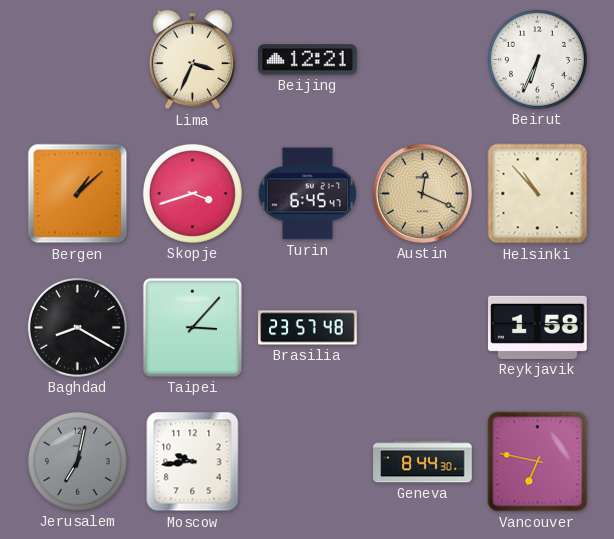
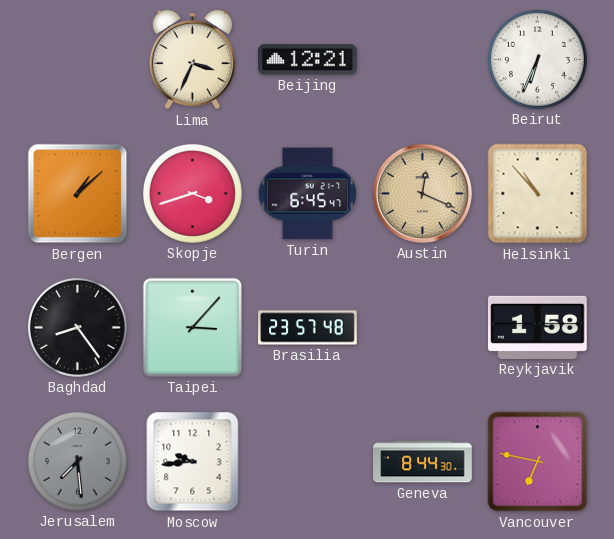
Baghdad: 8:20 -> 8:24 (77, 327)
Jerusalem: 7:02 -> 7:29 (77, 461)
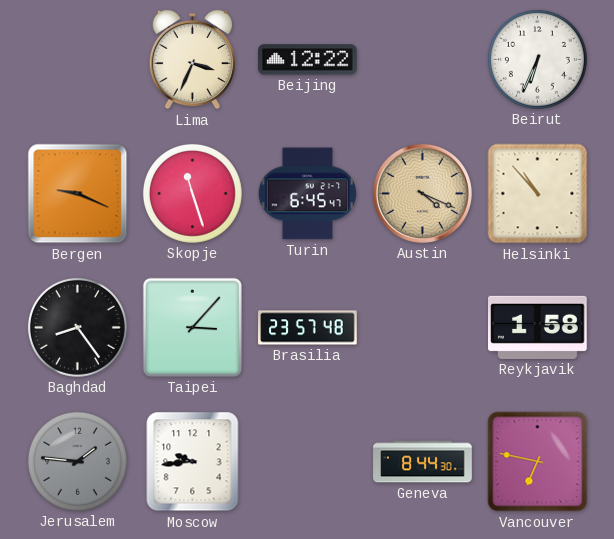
Beijing: 12:21 -> 12:22 (308, 60)
Bergen: 1:08 -> 9:19 (78, 194)
Skopje: 3:42 -> 11:27 (192, 193)
Austin: 12:19 -> 4:19 (422, 193)
Jerusalem: 7:29 -> 1:46 (77, 461)
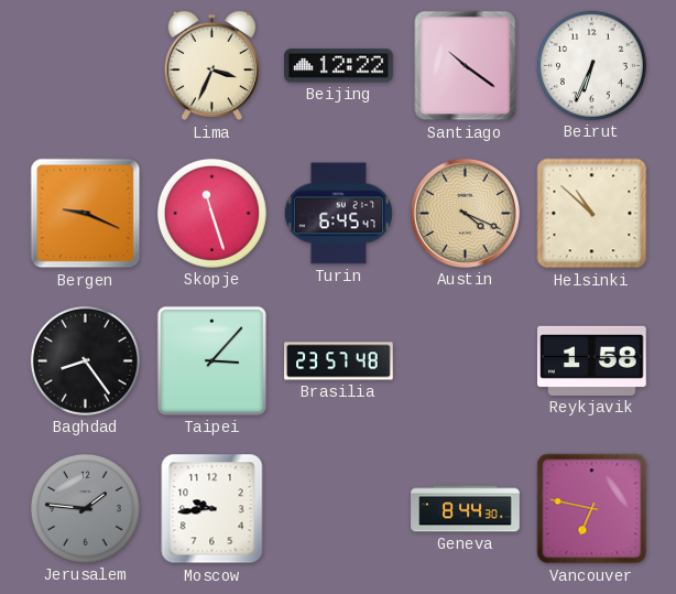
Santiago: none -> 10:21 (466, 66)
Helsinki: 10:53 -> 10:52 (592, 214)
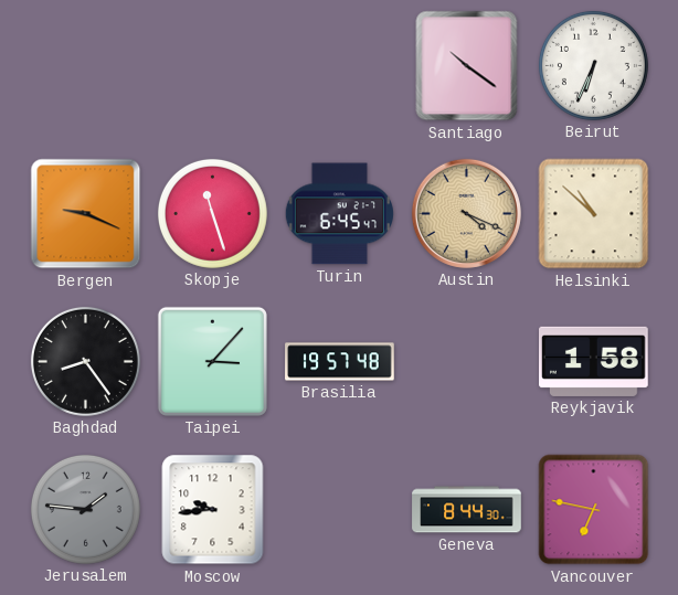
Lima: 3:34 -> none (211, 66)
Beijing: 12:22 -> none (339, 66)
Brasilia: 23:57 -> 19:57 (340, 362)
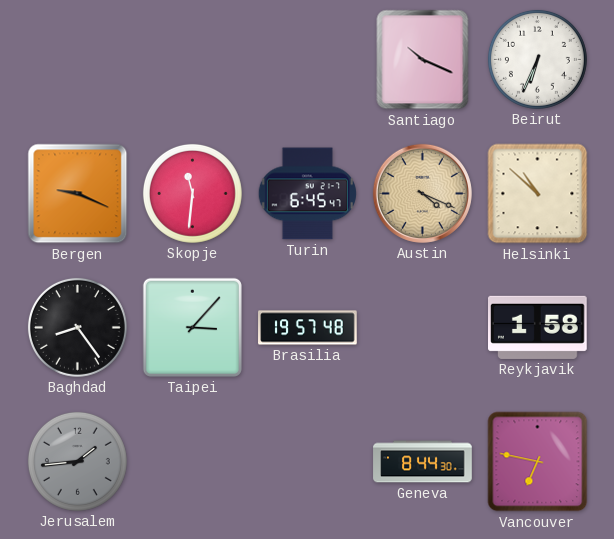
Santiago: 10:21 -> 10:19 (423, 60)
Skopje: 11:27 -> 11:31 (192, 193)
Jerusalem: 1:46 -> 1:44 (77, 461)
Moscow: 9:44 -> none (213, 510)
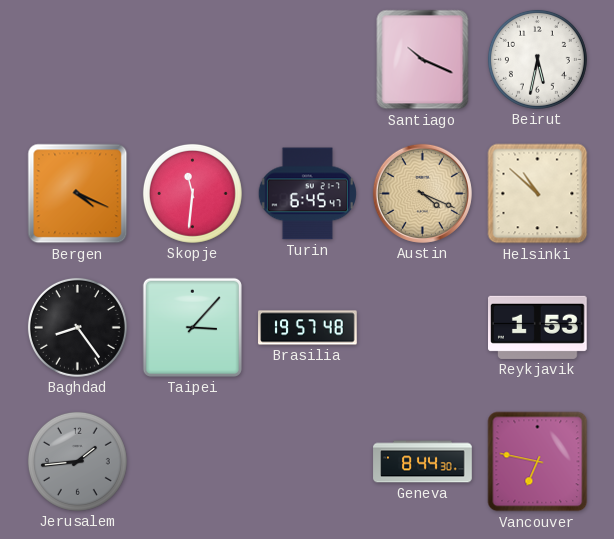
Beirut: 6:34 -> 5:32 (537, 59)
Bergen: 9:19 -> 4:19 (78, 194)
Reykjavik: 1:58 -> 1:53 (538, 327)
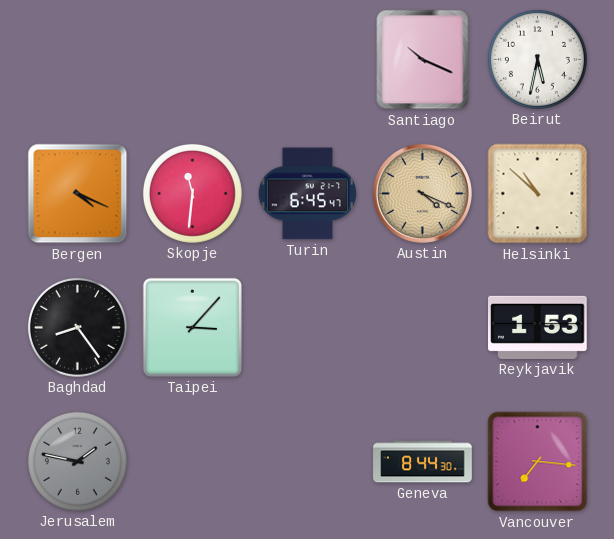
Brasilia: 19:57 -> none (308, 328)
Jerusalem: 1:44 -> 1:47 (77, 461)
Vancouver: 6:47 -> 7:16 (538, 462)
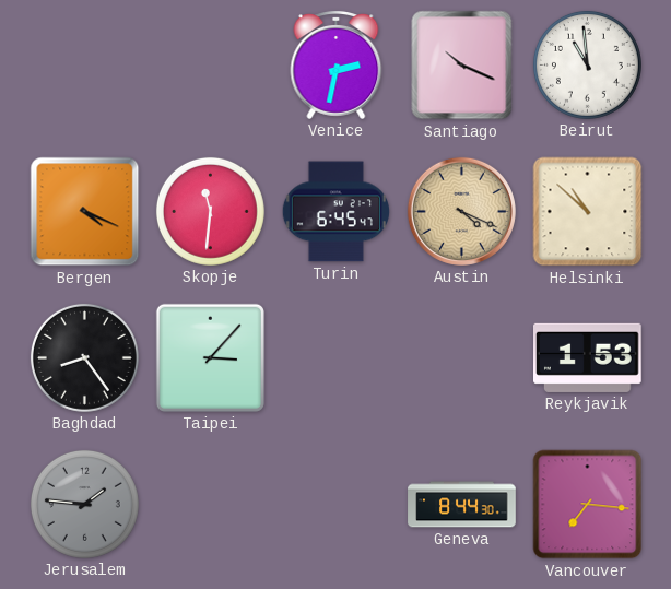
Venice: none -> 2:32 (337, 66)
Beirut: 5:32 -> 10:59 (587, 64)
Jerusalem: 1:47 -> 1:46 (84, 504)
